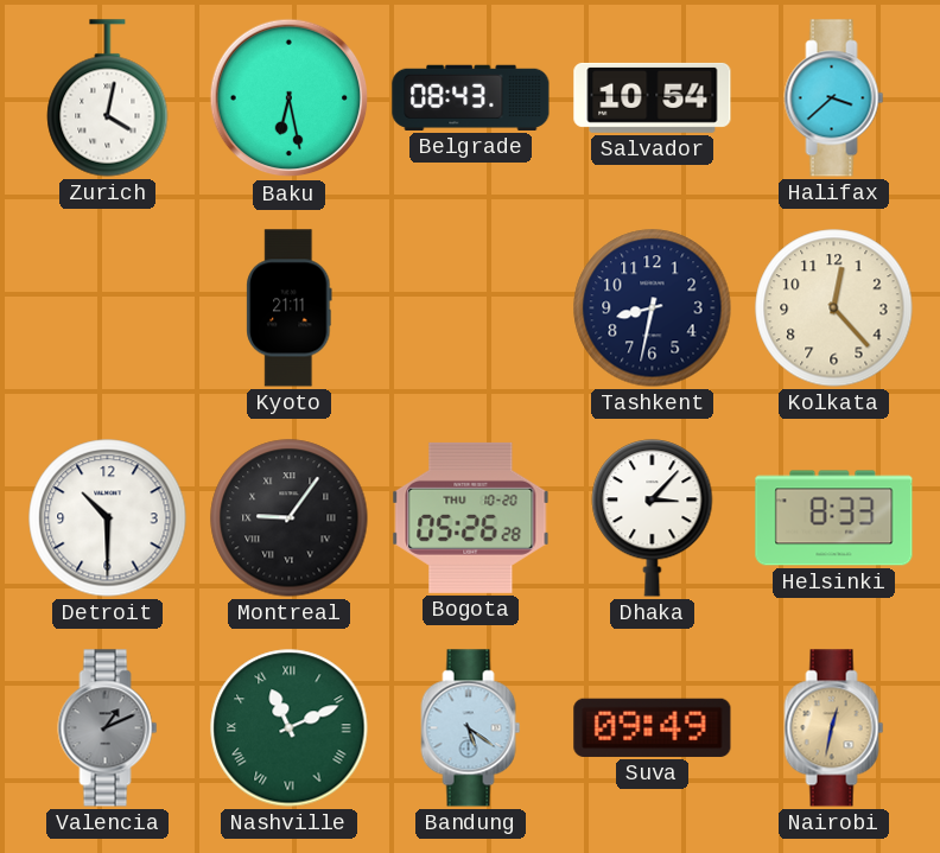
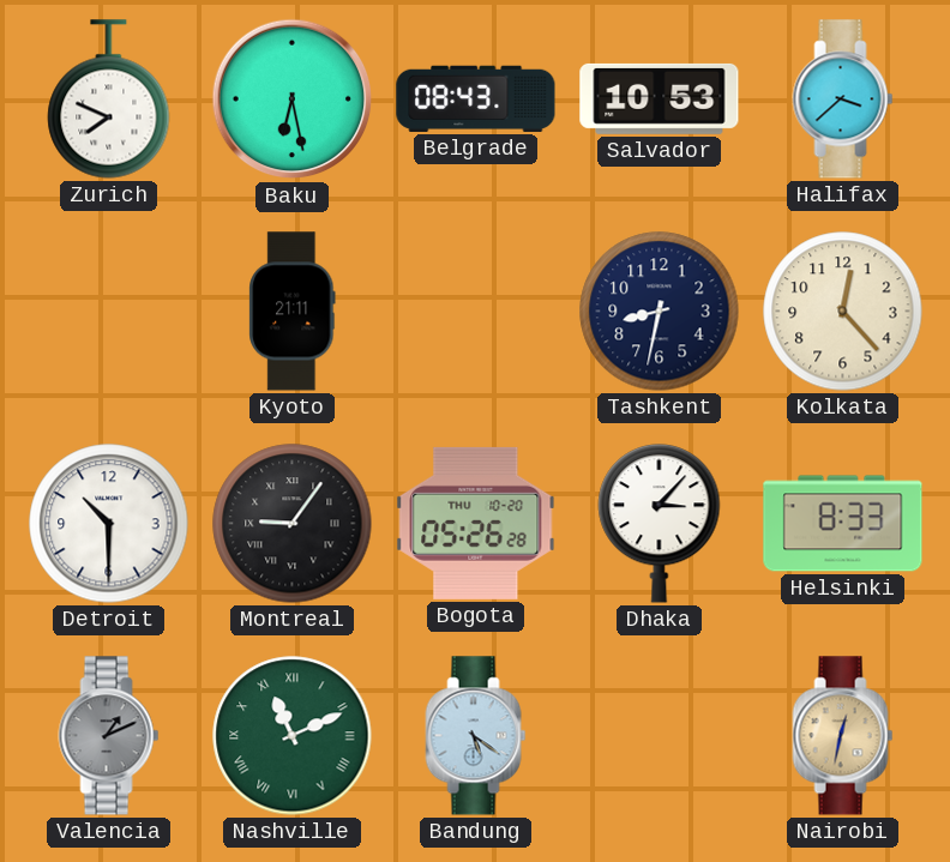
Zurich: 4:02 -> 7:49 (109, 100)
Salvador: 10:54 -> 10:53 (660, 98)
Suva: 09:49 -> none (653, 727)
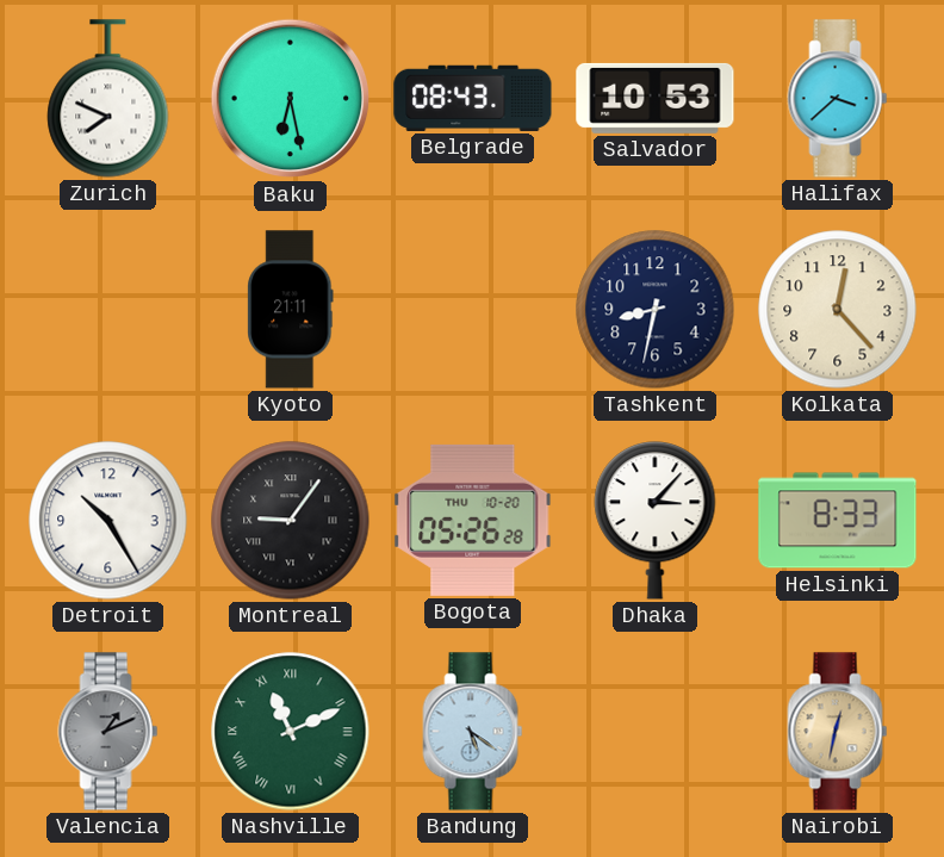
Detroit: 10:30 -> 10:25 (108, 521)
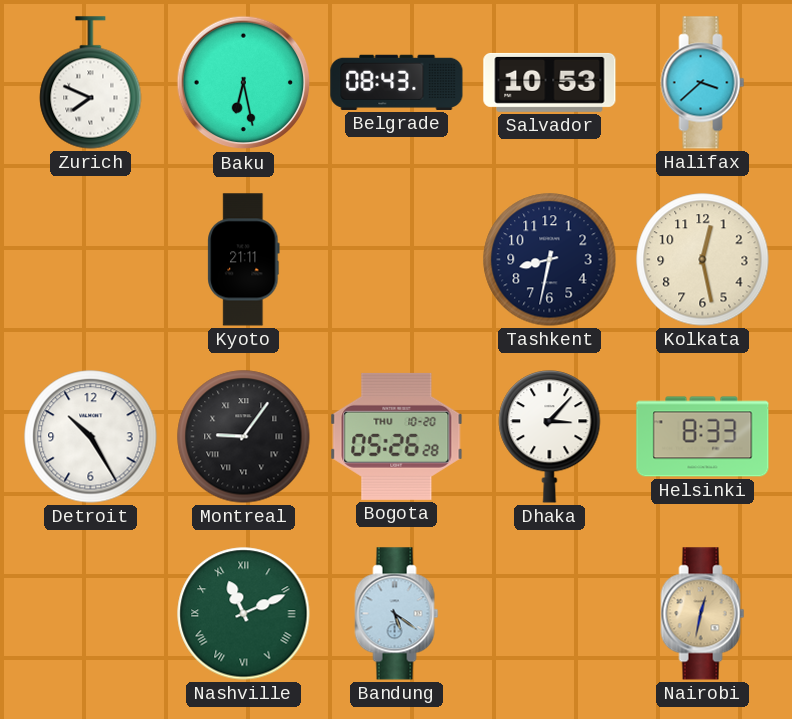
Kolkata: 12:23 -> 12:28 (703, 260)
Valencia: 1:11 -> none (108, 732)
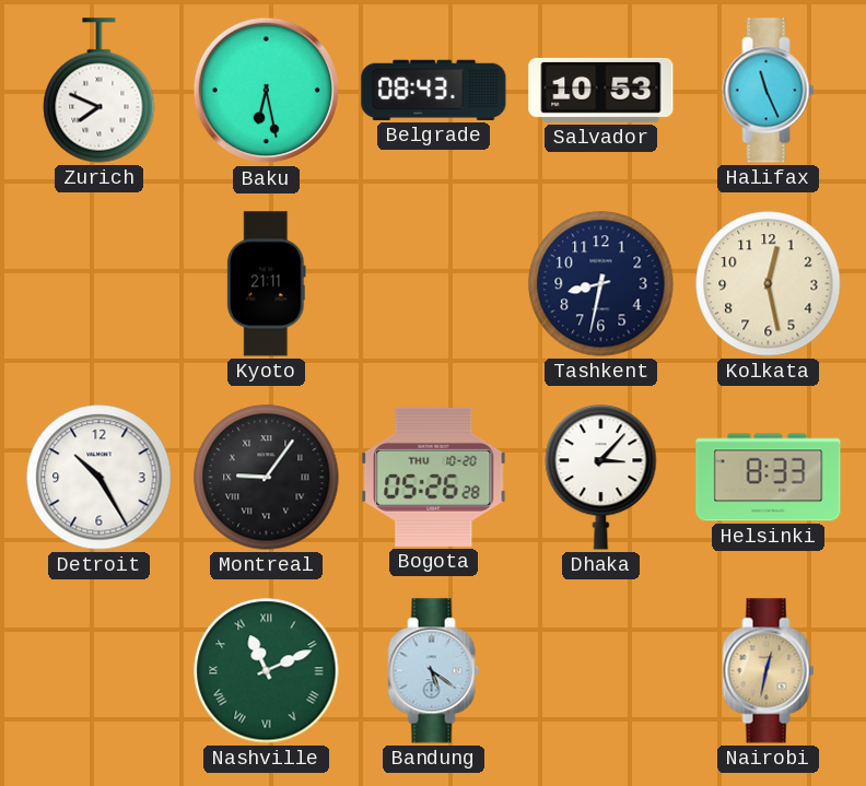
Halifax: 3:38 -> 11:26 (769, 91)
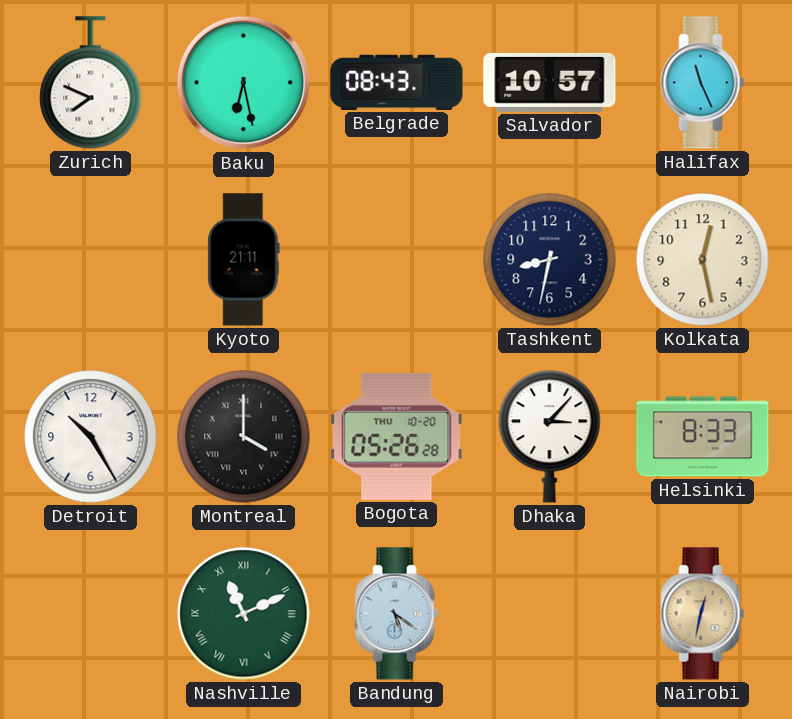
Salvador: 10:53 -> 10:57 (550, 82)
Montreal: 9:06 -> 4:00 (244, 437)
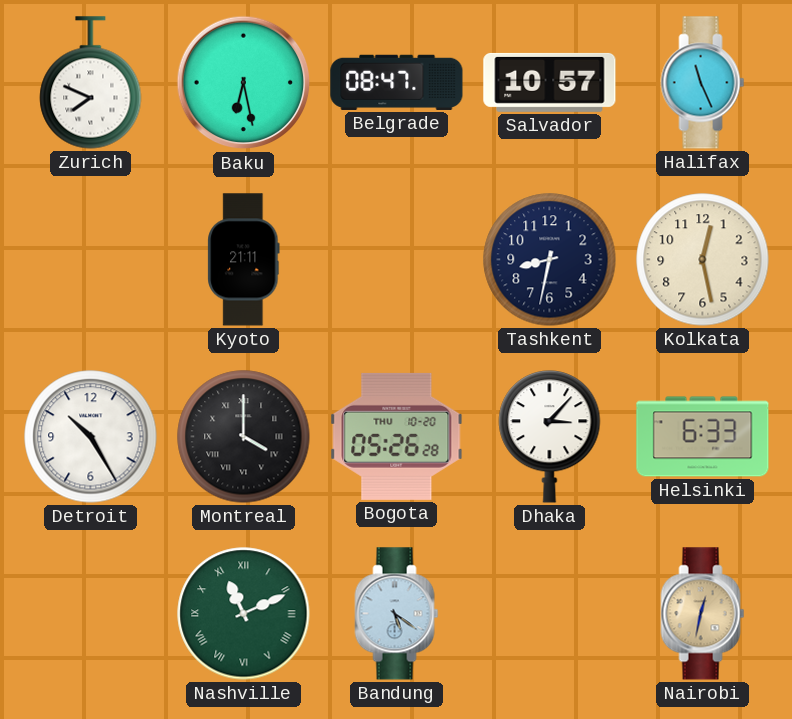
Belgrade: 08:43 -> 08:47 (397, 82)
Helsinki: 8:33 -> 6:33 (703, 437)
